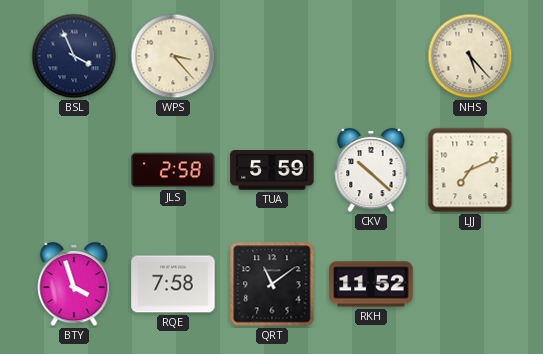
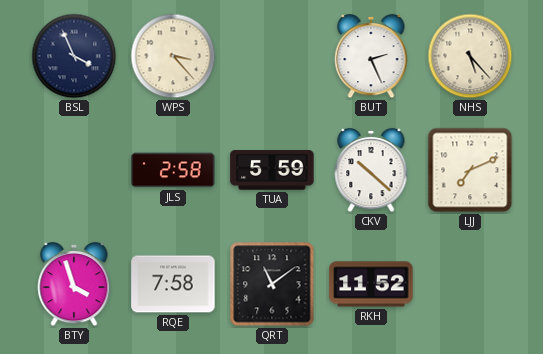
BUT: none -> 2:26 (371, 56)
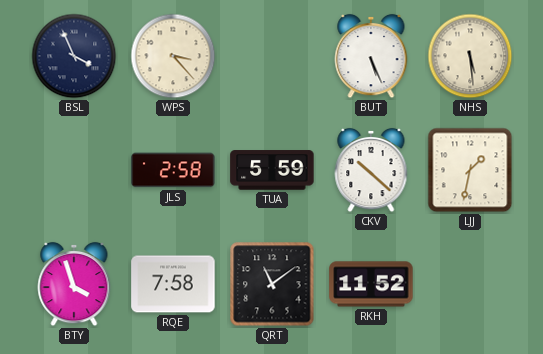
BUT: 2:26 -> 5:26 (371, 56)
NHS: 5:23 -> 5:29 (470, 56)
LJJ: 7:11 -> 1:32 (470, 170)
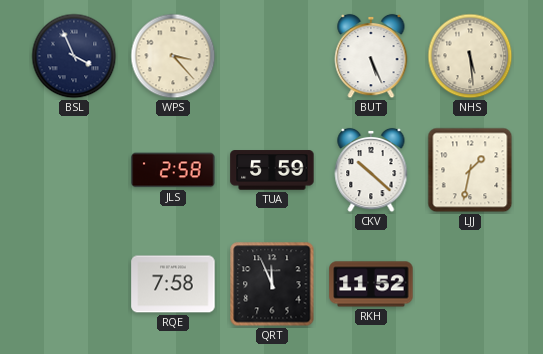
BTY: 3:57 -> none (74, 284)
QRT: 11:09 -> 11:56 (272, 284)
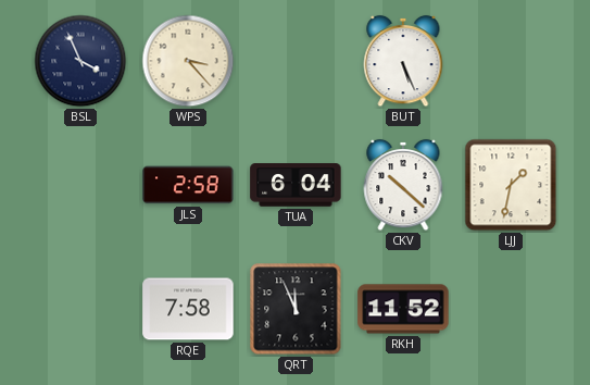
NHS: 5:29 -> none (470, 56)
TUA: 5:59 -> 6:04 (296, 185)
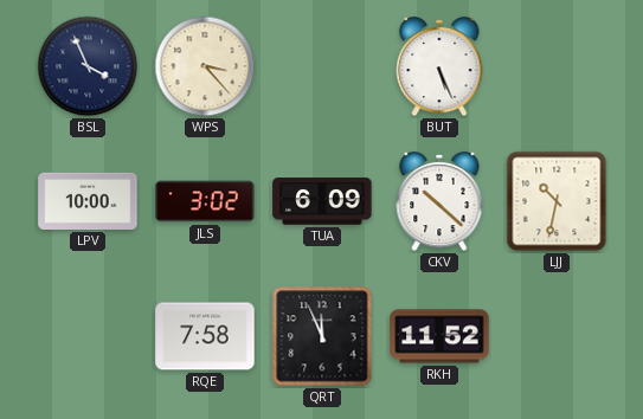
LPV: none -> 10:00 (88, 201)
JLS: 2:58 -> 3:02 (205, 201)
TUA: 6:04 -> 6:09 (322, 201)
LJJ: 1:32 -> 10:32 (557, 201)
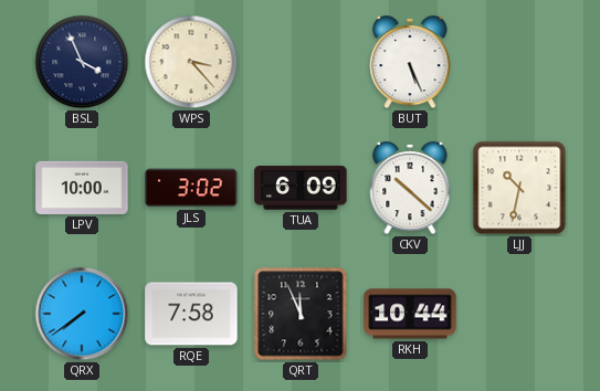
QRX: none -> 7:39 (82, 314)
RKH: 11:52 -> 10:44 (410, 314)
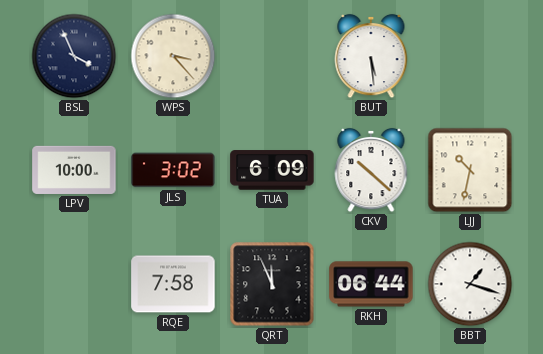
BUT: 5:26 -> 5:29 (371, 56)
QRX: 7:39 -> none (82, 314)
RKH: 10:44 -> 06:44 (371, 284)
BBT: none -> 1:18 (470, 284)
